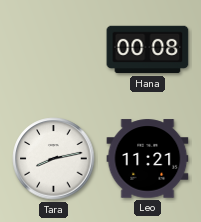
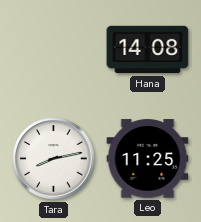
Hana: 00:08 -> 14:08 (148, 50)
Leo: 11:21 -> 11:25 (148, 159)
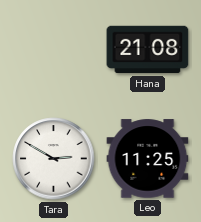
Hana: 14:08 -> 21:08 (148, 50)
Tara: 8:13 -> 2:50 (54, 159)
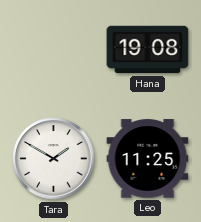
Hana: 21:08 -> 19:08 (148, 50)
Tara: 2:50 -> 1:50 (54, 159)
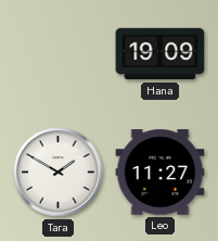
Hana: 19:08 -> 19:09 (161, 54)
Leo: 11:25 -> 11:27 (161, 173)
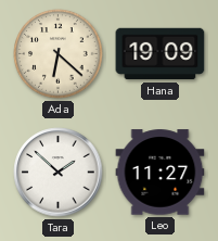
Ada: none -> 6:22 (59, 54)
Tara: 1:50 -> 1:52 (59, 173)
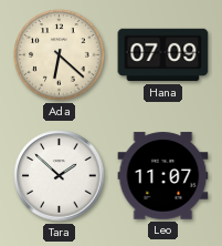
Hana: 19:09 -> 07:09 (163, 55)
Leo: 11:27 -> 11:07 (163, 176)
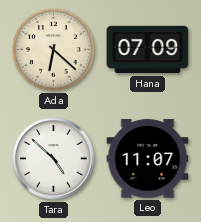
Tara: 1:52 -> 4:52 (54, 159)
